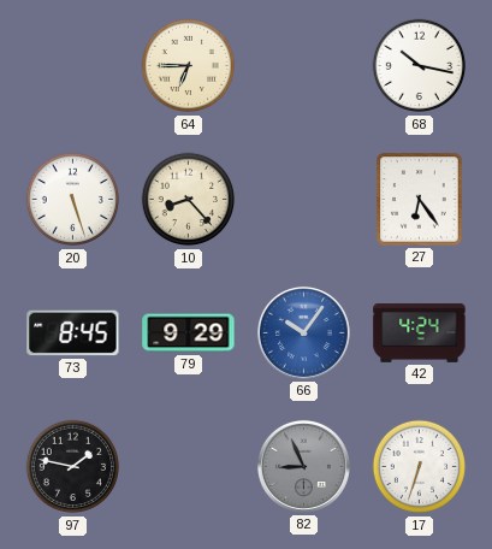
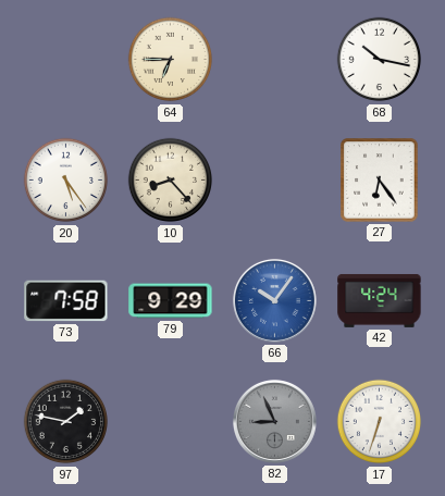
20: 5:27 -> 5:24 (66, 181)
73: 8:45 -> 7:58 (66, 301)
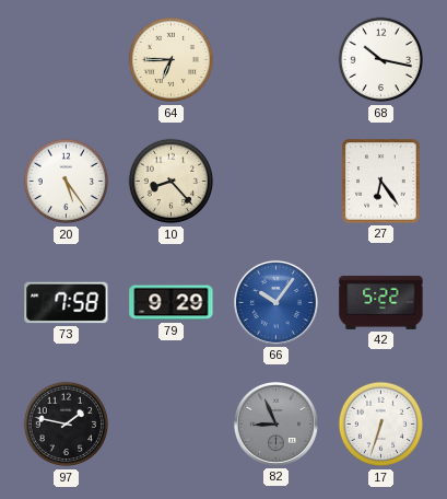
42: 4:24 -> 5:22 (381, 302)
